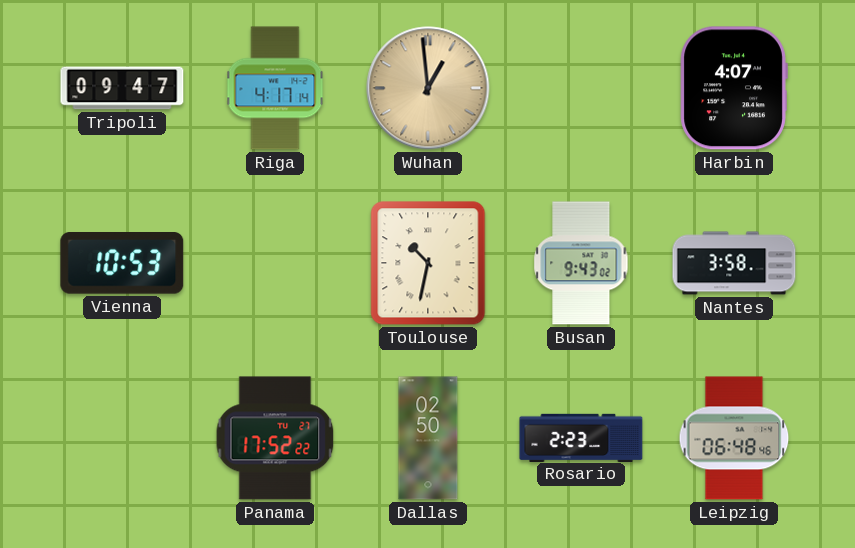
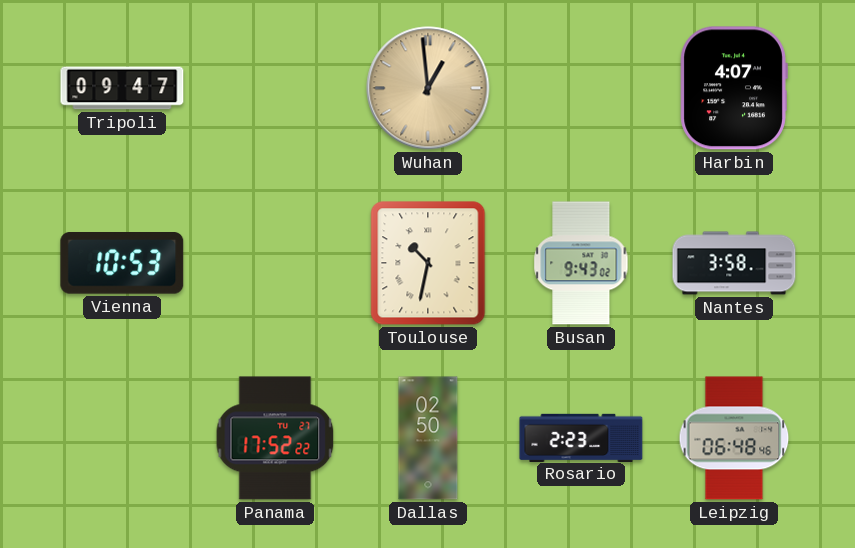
Riga: 4:17 -> none (275, 88)
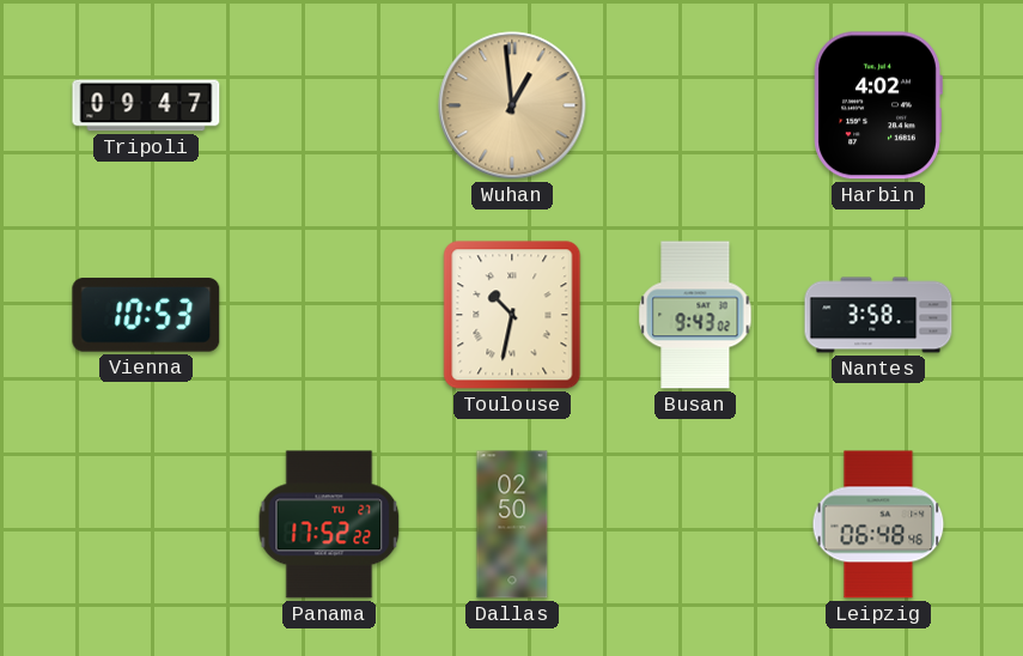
Harbin: 4:07 -> 4:02 (878, 105)
Rosario: 2:23 -> none (581, 437)
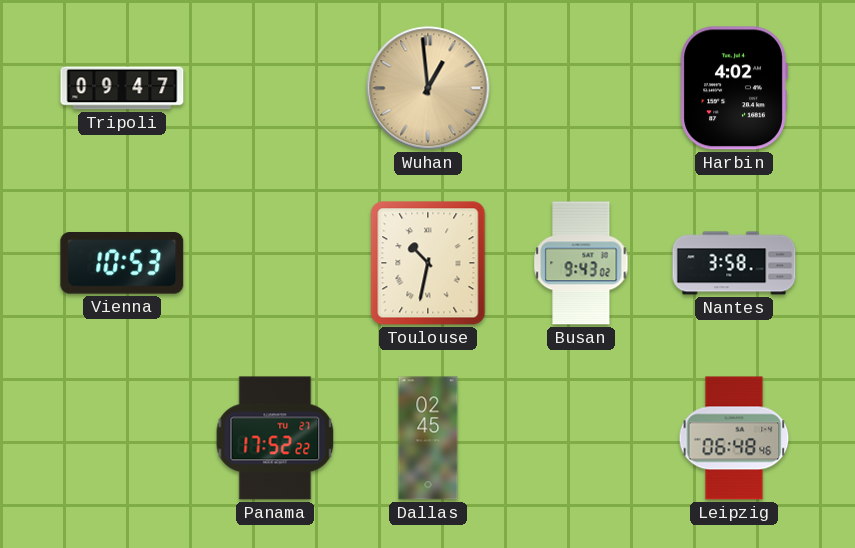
Dallas: 02:50 -> 02:45 (428, 438)
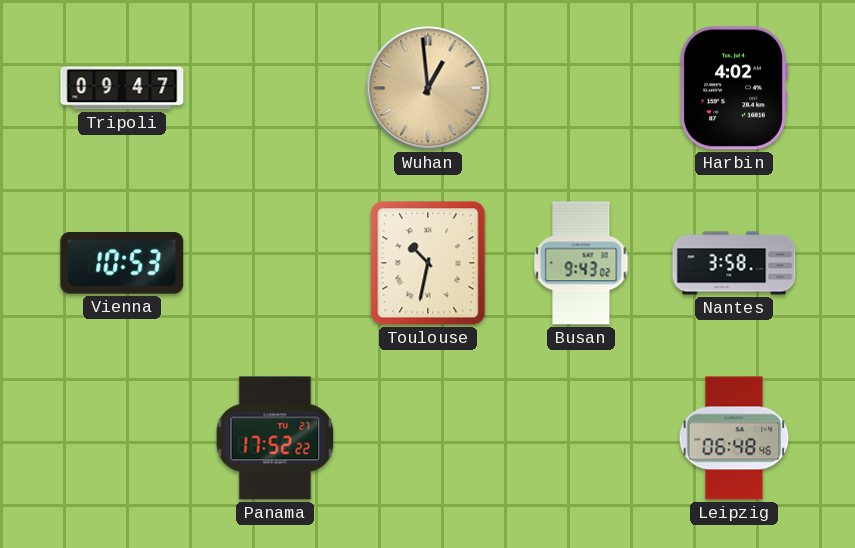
Dallas: 02:45 -> none (428, 438)
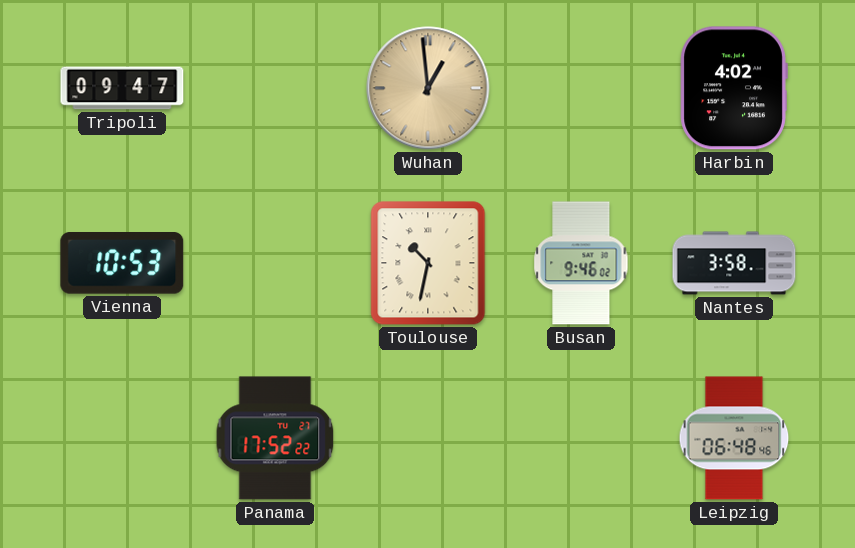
Busan: 9:43 -> 9:46 (581, 263)
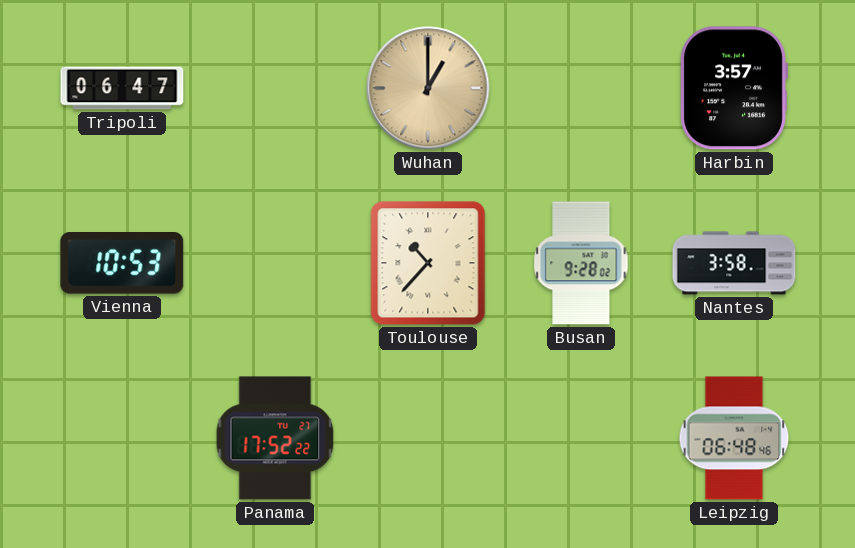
Tripoli: 09:47 -> 06:47 (122, 88)
Wuhan: 12:59 -> 1:00 (428, 88)
Harbin: 4:02 -> 3:57 (734, 88)
Toulouse: 10:32 -> 10:37 (428, 263)
Busan: 9:46 -> 9:28 (581, 263)
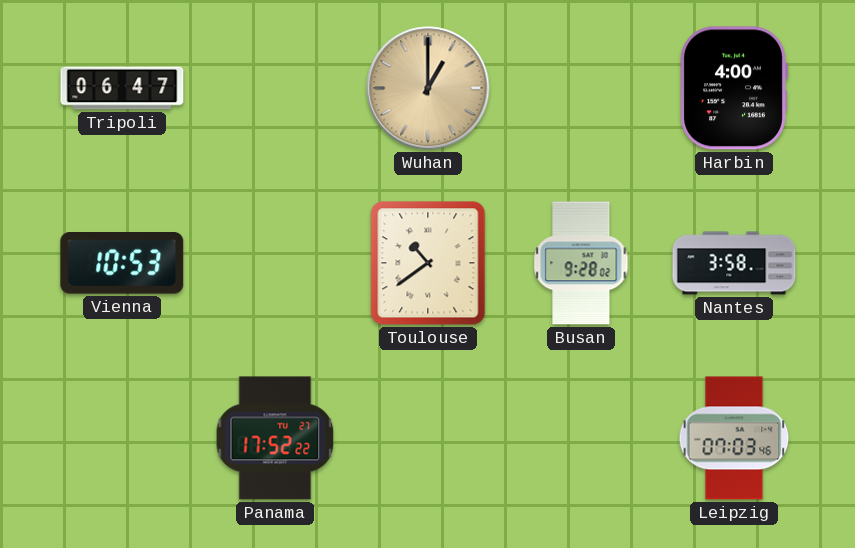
Harbin: 3:57 -> 4:00 (734, 88)
Toulouse: 10:37 -> 10:39 (428, 263)
Leipzig: 06:48 -> 07:03 (734, 438)
